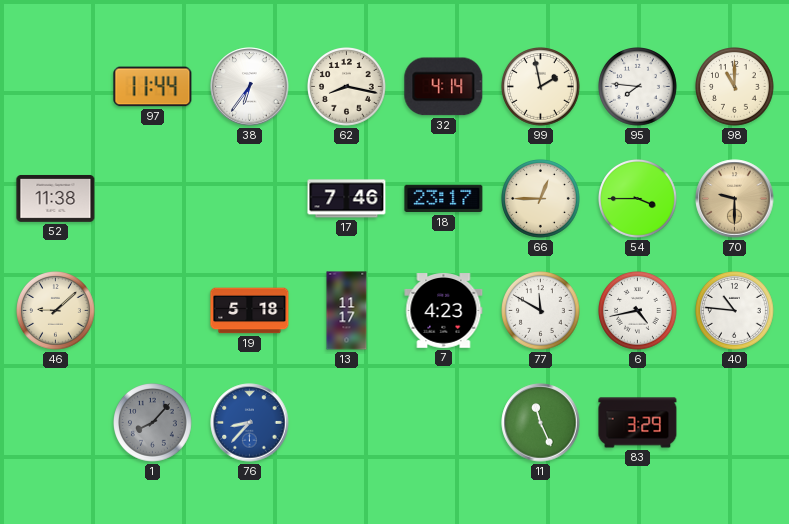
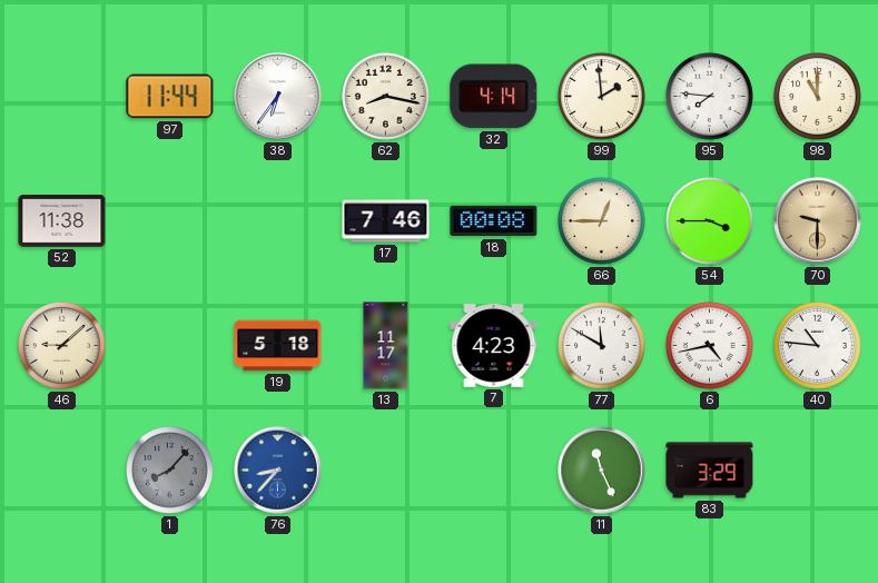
99: 1:58 -> 1:59 (602, 97)
18: 23:17 -> 00:08 (494, 221)
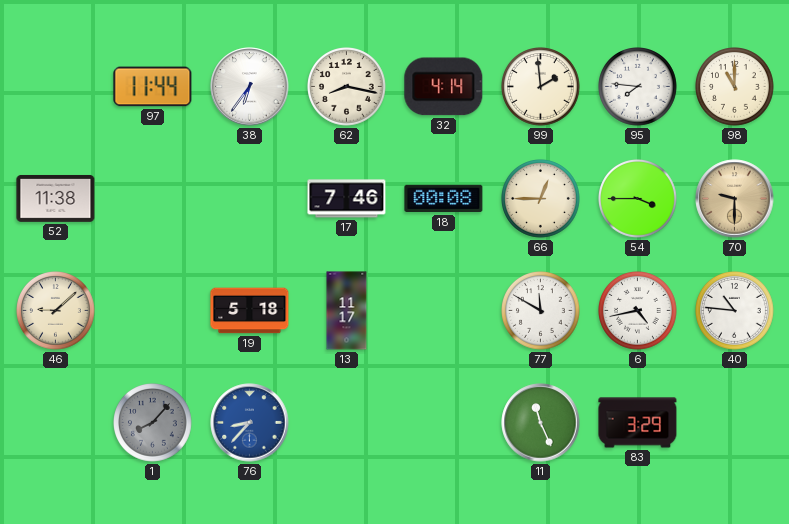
7: 4:23 -> none (494, 346)
